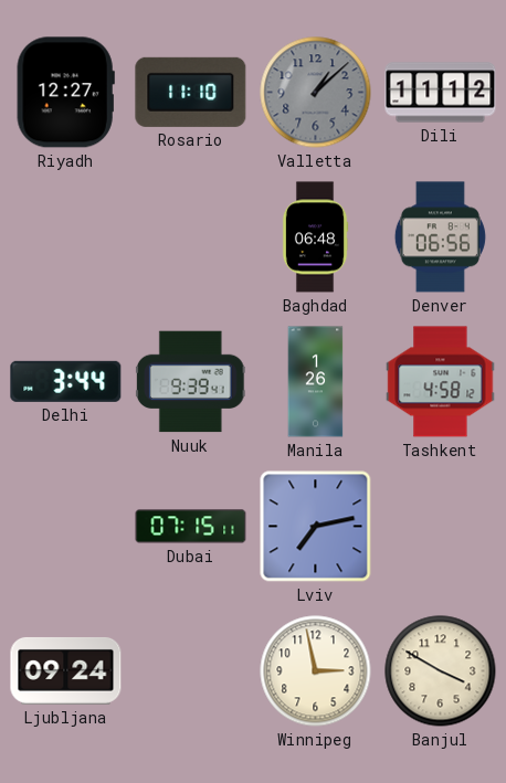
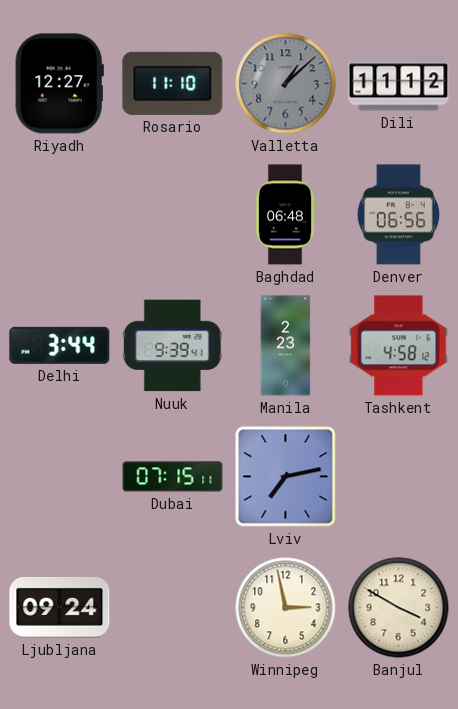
Manila: 1:26 -> 2:23 (286, 346)
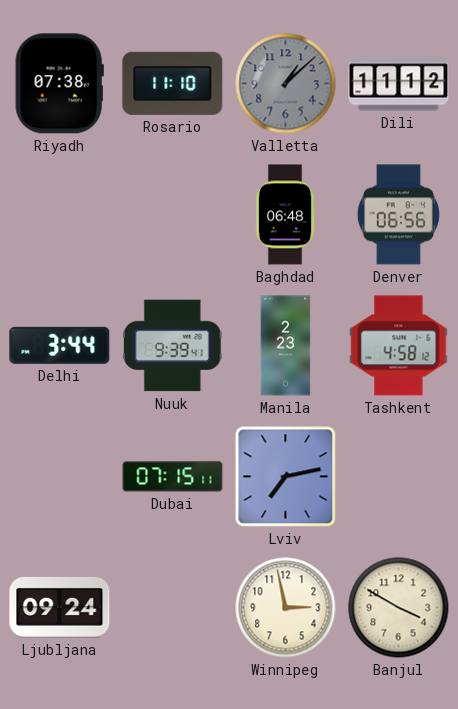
Riyadh: 12:27 -> 07:38 (59, 84)
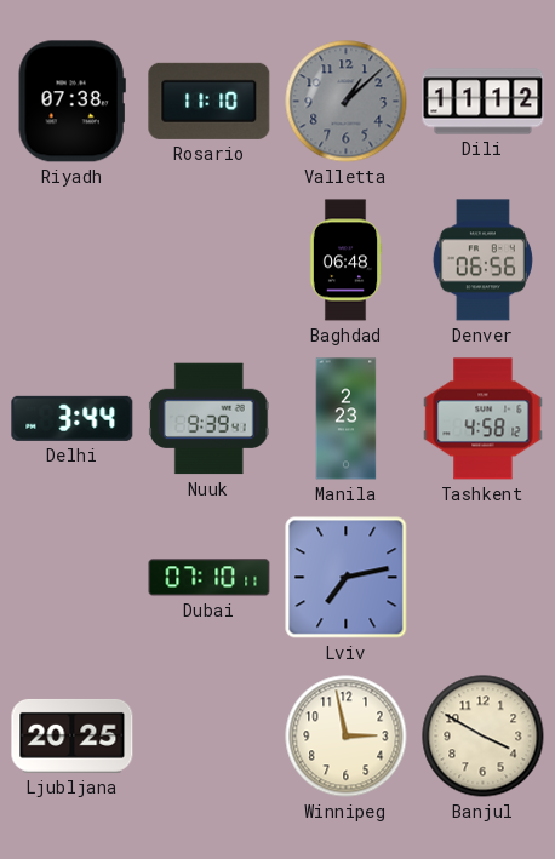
Dubai: 07:15 -> 07:10 (210, 578)
Ljubljana: 09:24 -> 20:25 (73, 735)
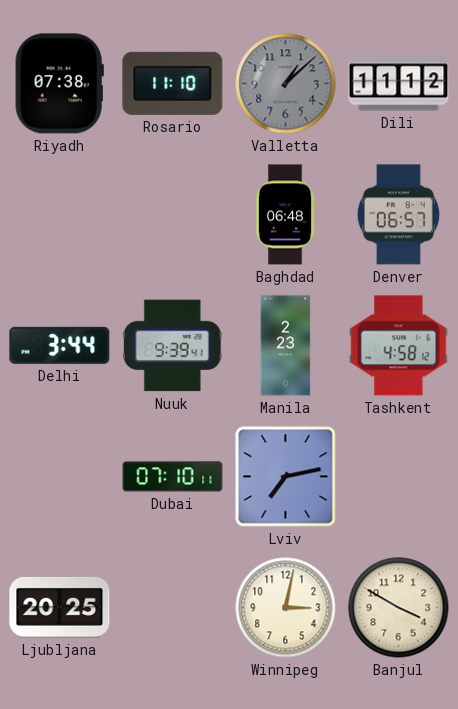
Denver: 06:56 -> 06:57 (398, 215)
Winnipeg: 2:58 -> 3:02 (286, 608)
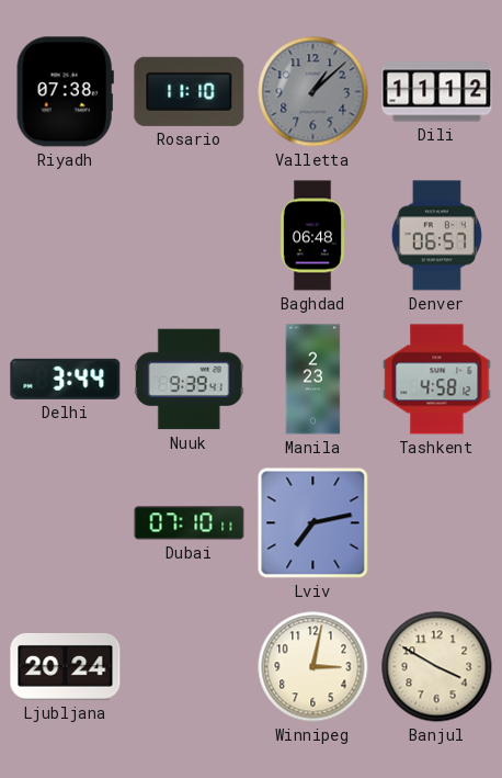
Ljubljana: 20:25 -> 20:24 (66, 666)
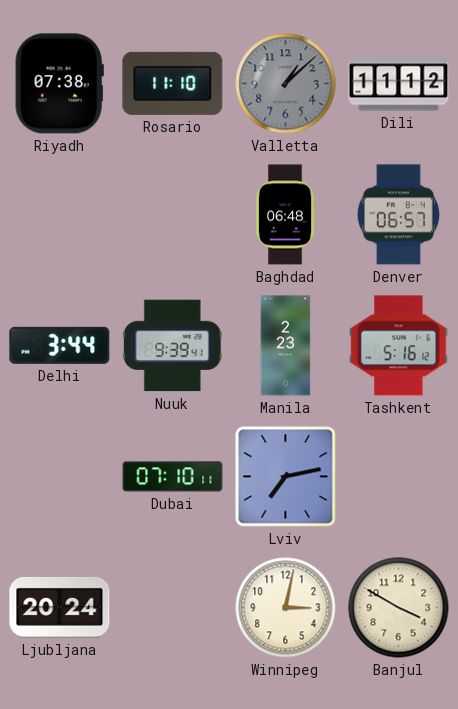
Tashkent: 4:58 -> 5:16 (399, 346)
